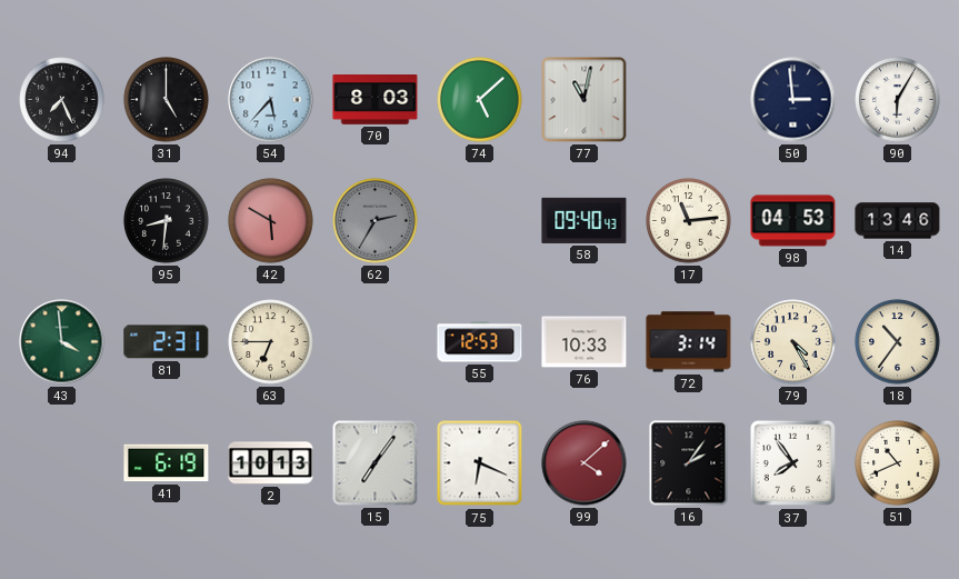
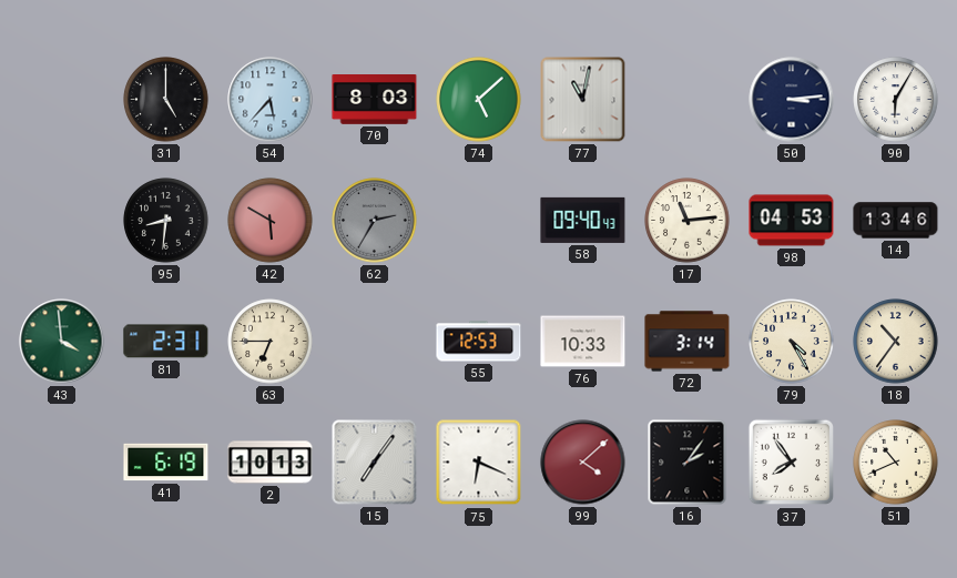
94: 7:26 -> none (62, 100)
50: 2:59 -> 3:14 (792, 100)
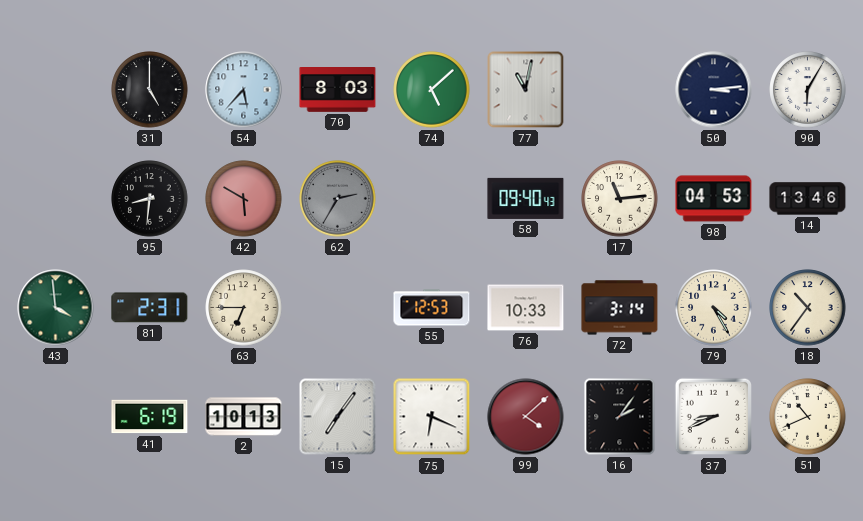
37: 7:54 -> 8:41 (714, 417)
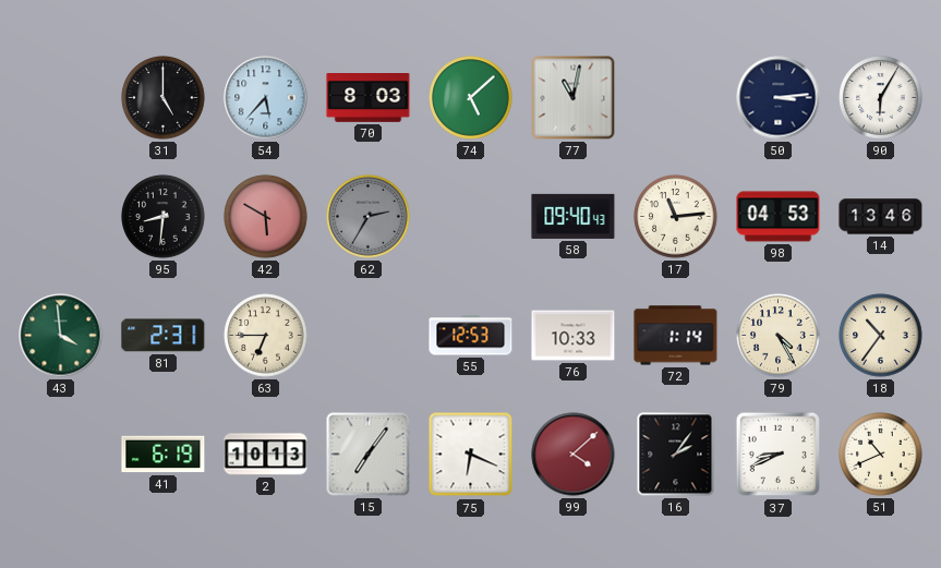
72: 3:14 -> 1:14 (676, 336)
